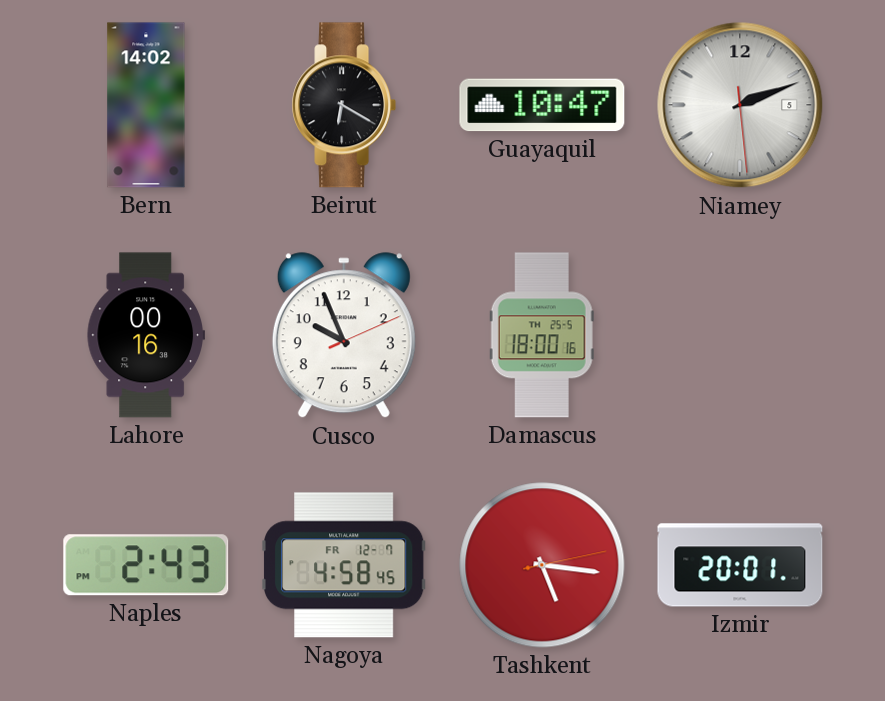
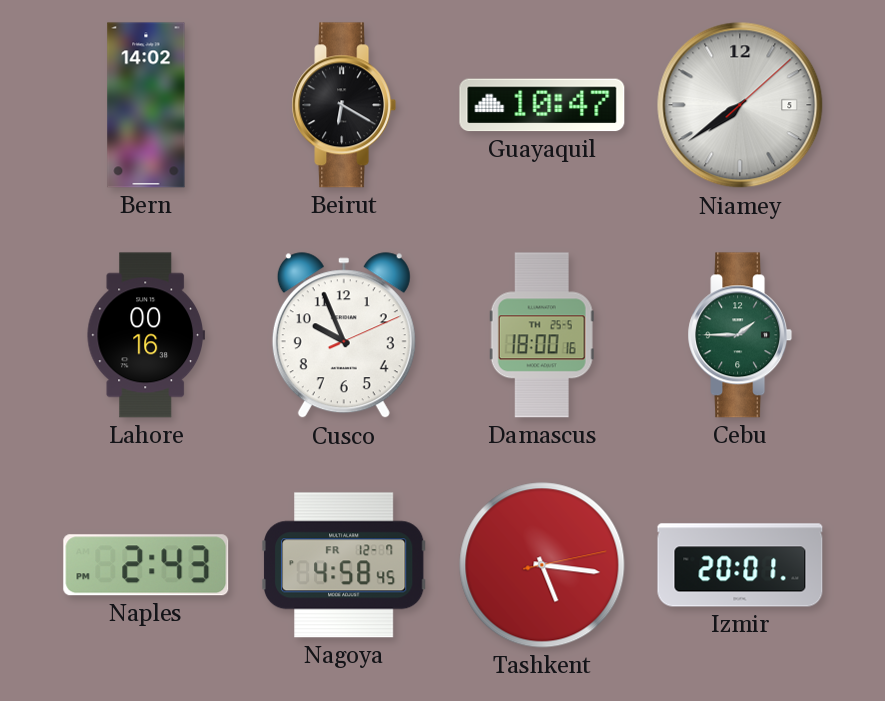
Niamey: 2:11 -> 7:39 (740, 105)
Cebu: none -> 1:45 (740, 335)
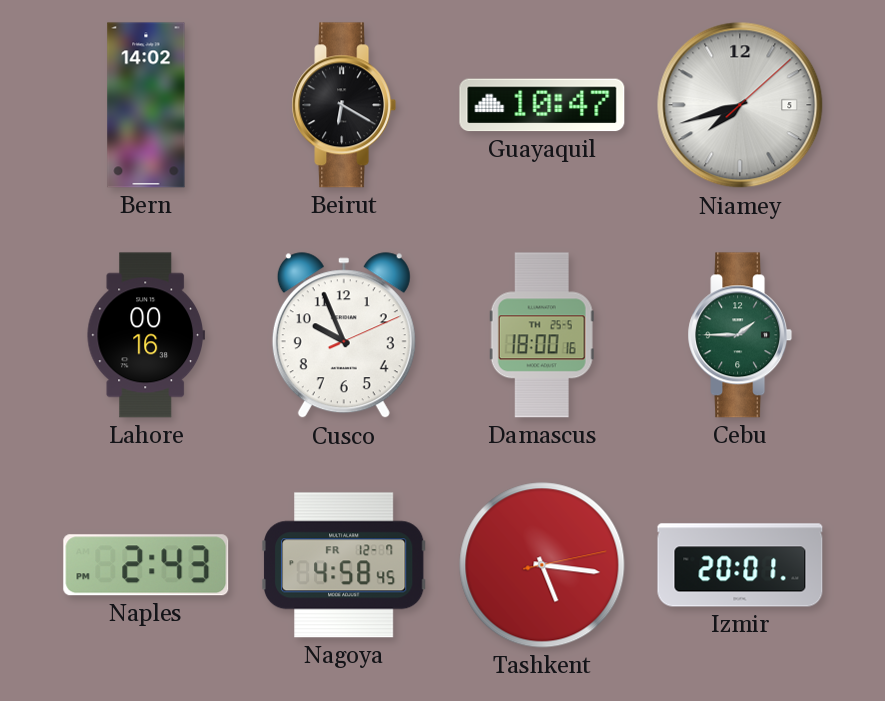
Niamey: 7:39 -> 7:42 (740, 105)
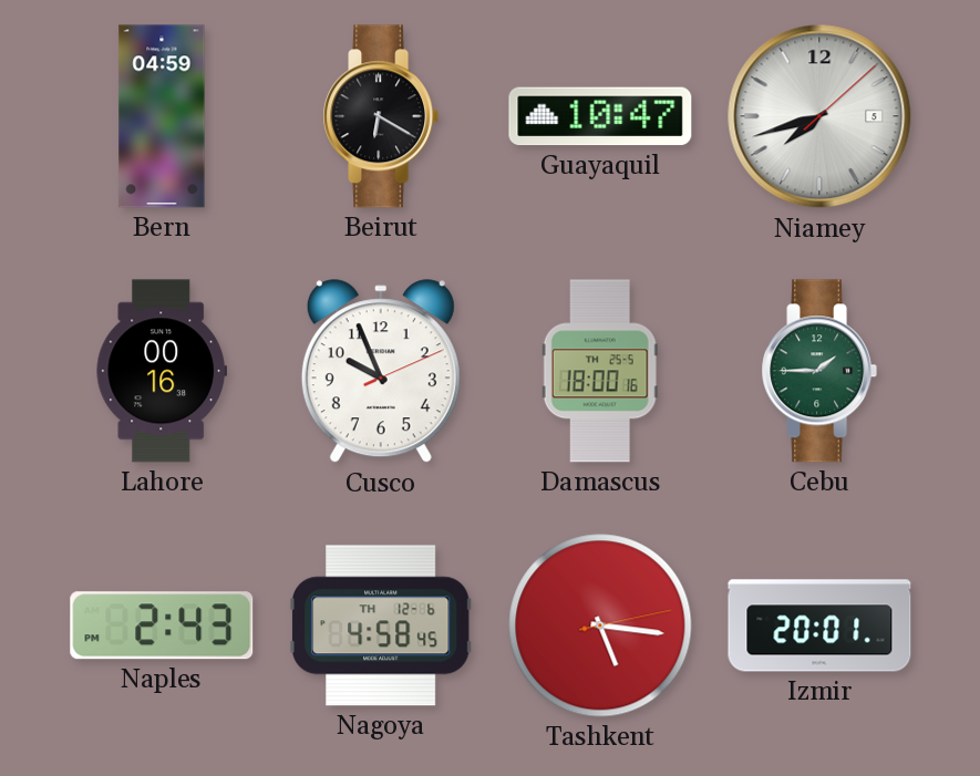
Bern: 14:02 -> 04:59 (162, 116)
Nagoya date: FR 12-7 -> TH 12-6 (381, 625)
